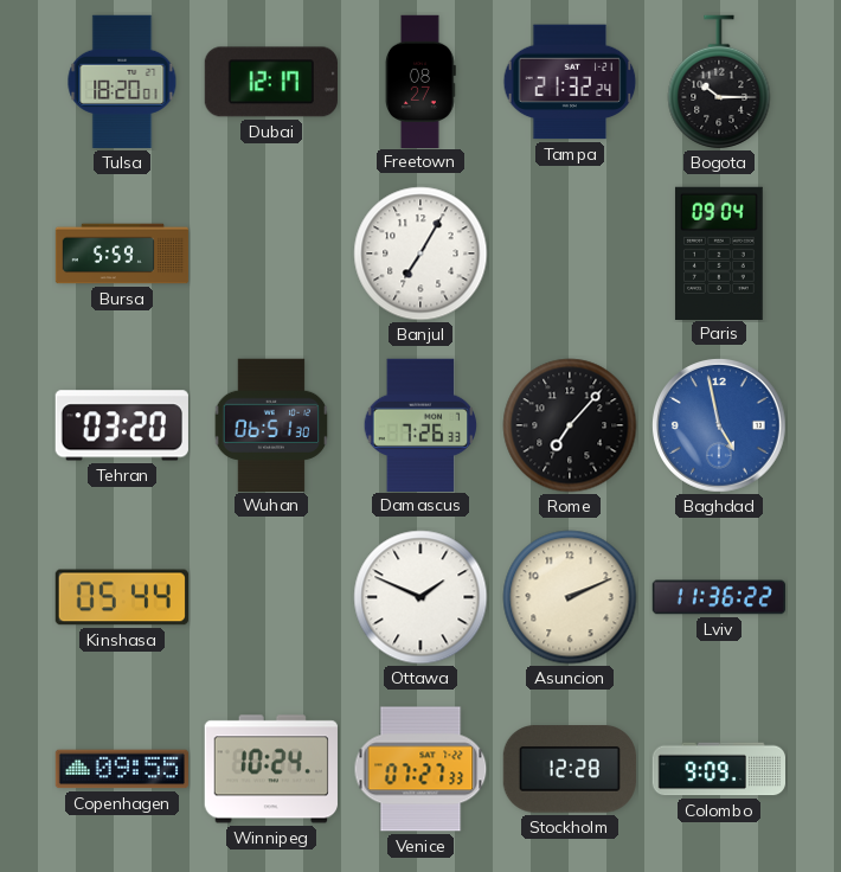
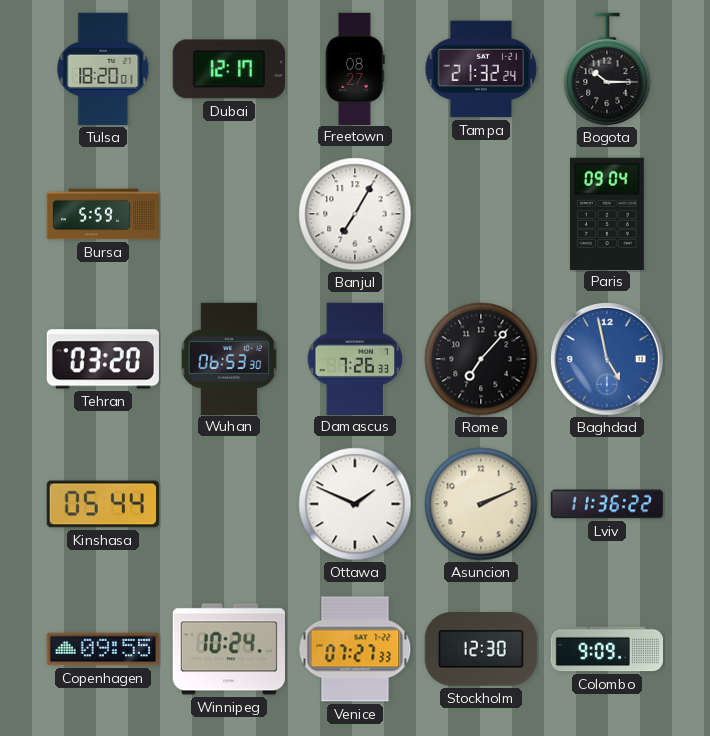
Wuhan: 06:51 -> 06:53 (229, 358)
Stockholm: 12:28 -> 12:30 (481, 649)
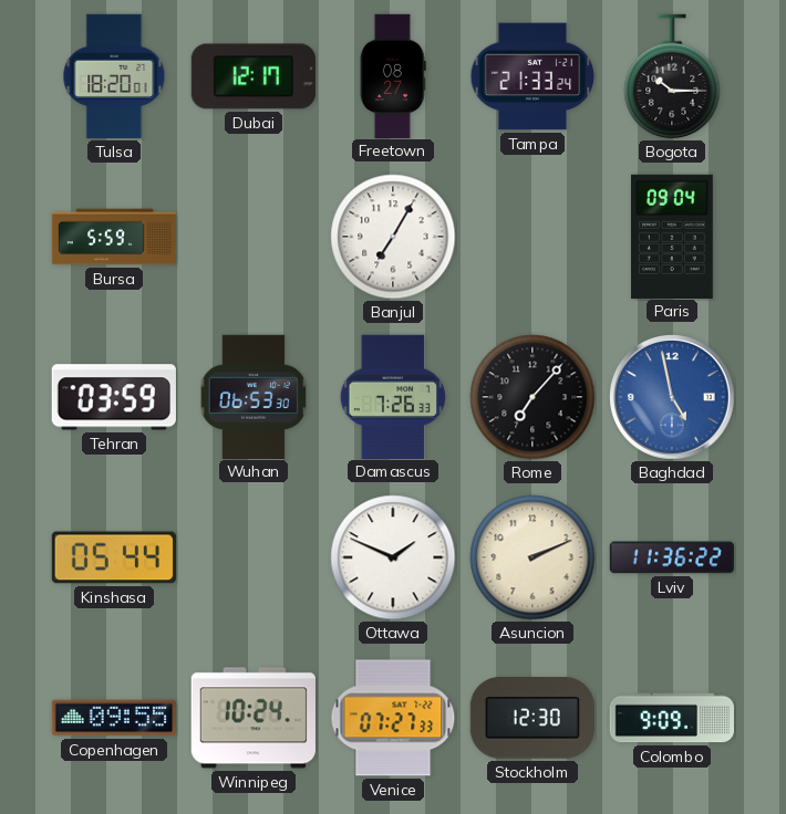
Tampa: 21:32 -> 21:33 (532, 76)
Tehran: 03:20 -> 03:59 (114, 397)
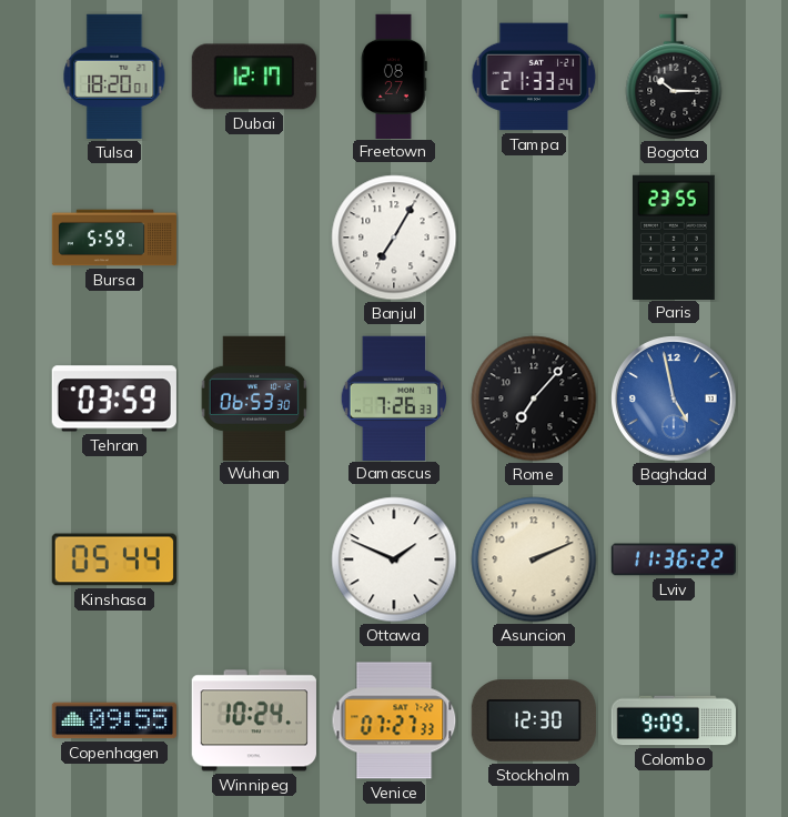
Paris: 09:04 -> 23:55 (674, 236)
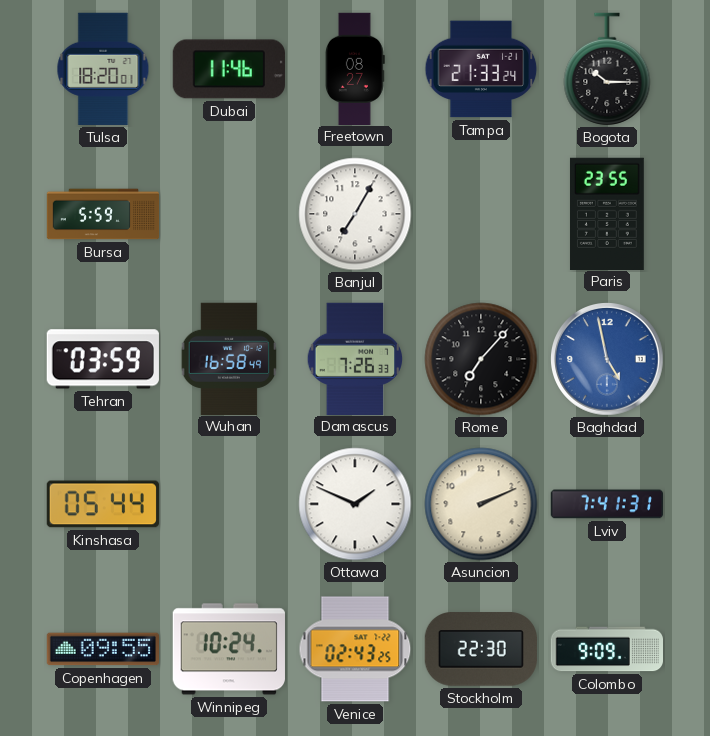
Dubai: 12:17 -> 11:46 (229, 69)
Wuhan: 06:53 -> 16:58 (229, 358)
Lviv: 11:36 -> 7:41 (607, 504)
Venice: 07:27 -> 02:43 (355, 649)
Stockholm: 12:30 -> 22:30 (481, 649)
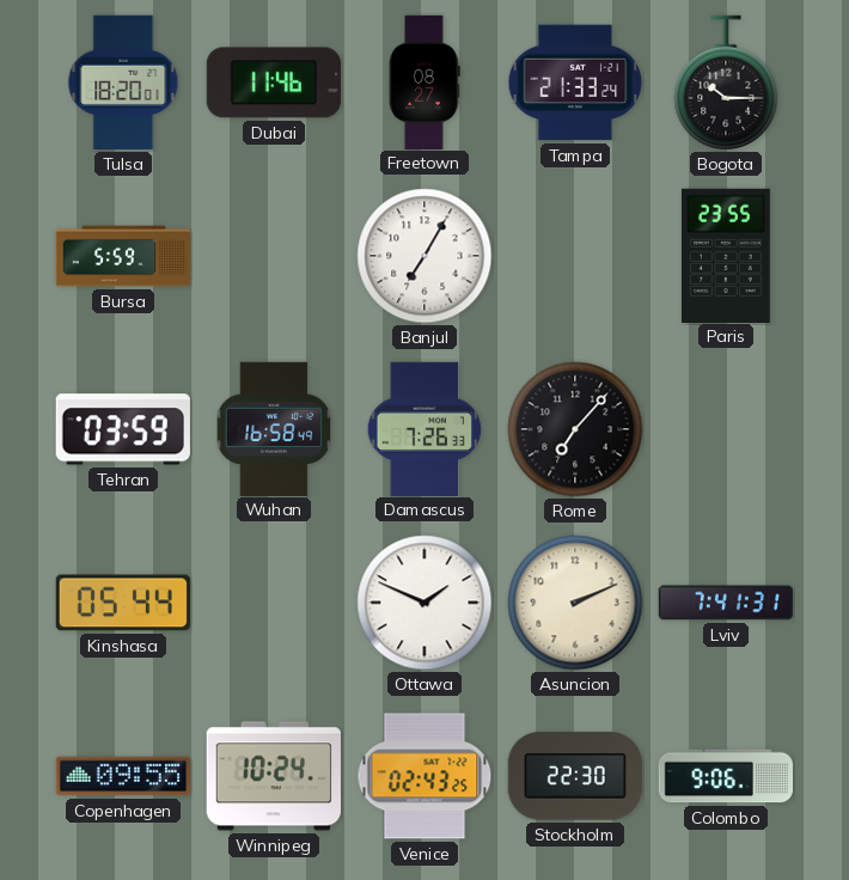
Baghdad: 4:58 -> none (608, 360)
Colombo: 9:09 -> 9:06 (725, 776)
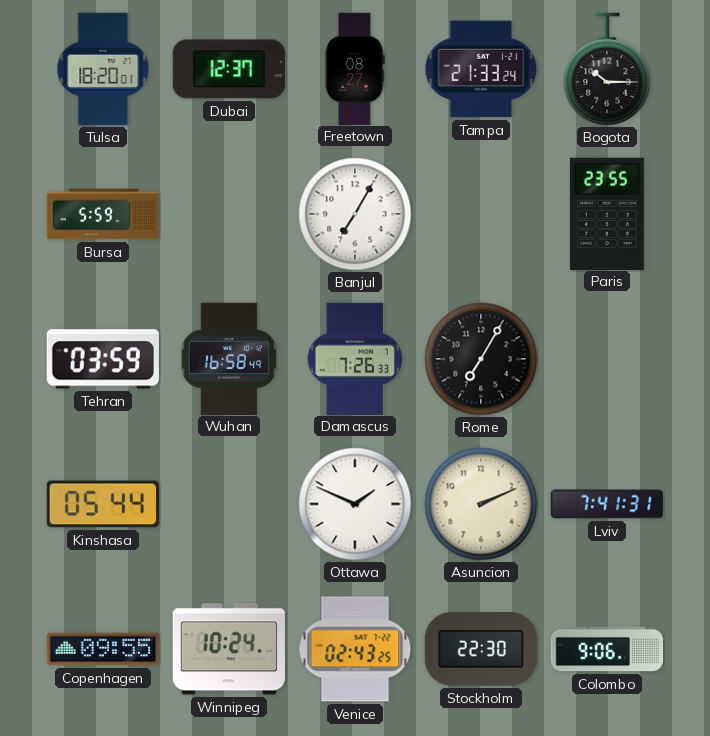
Dubai: 11:46 -> 12:37 (229, 69)
Rome: 7:07 -> 7:05 (481, 359)
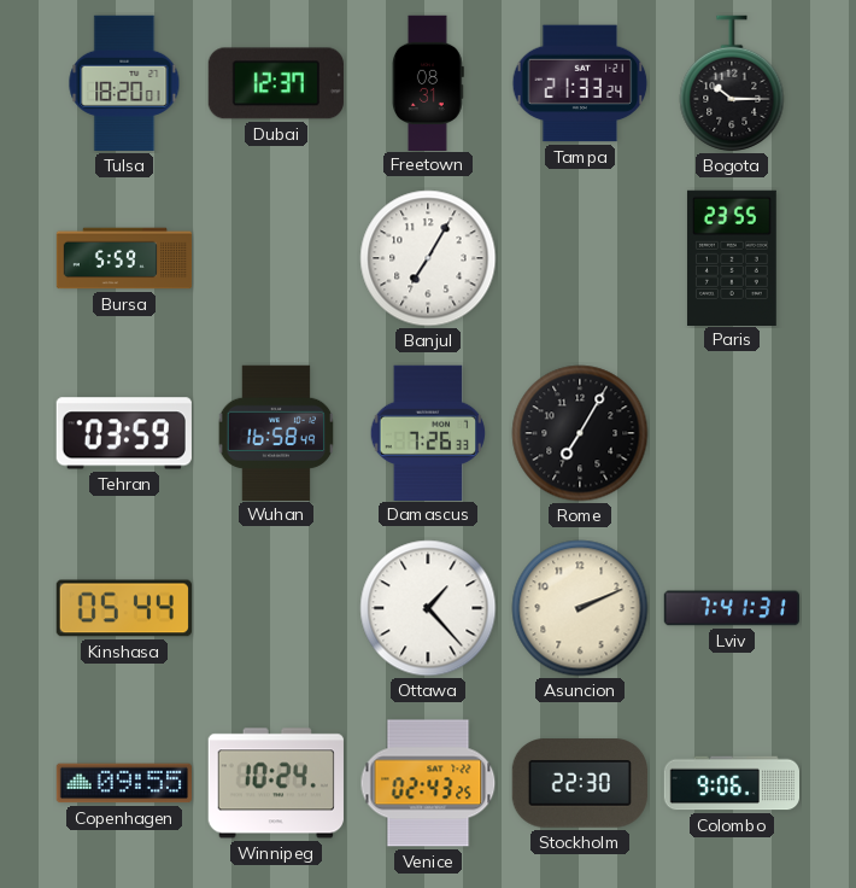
Freetown: 08:27 -> 08:31 (429, 82)
Ottawa: 1:49 -> 1:23 (428, 608)
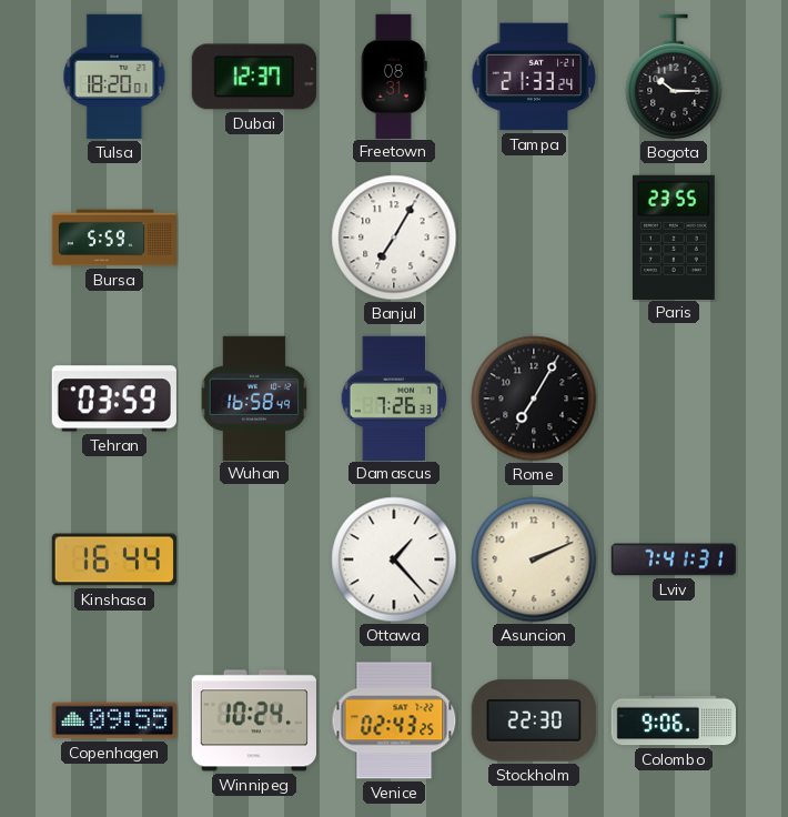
Kinshasa: 05:44 -> 16:44 (114, 559)
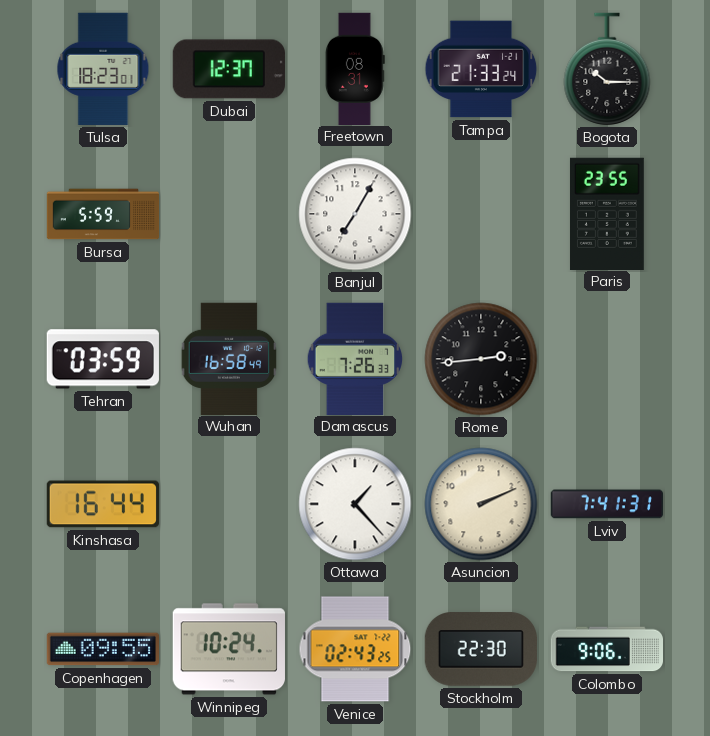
Tulsa: 18:20 -> 18:23 (103, 69)
Rome: 7:05 -> 2:44 (481, 359)
